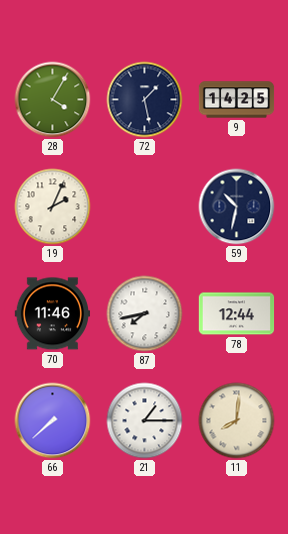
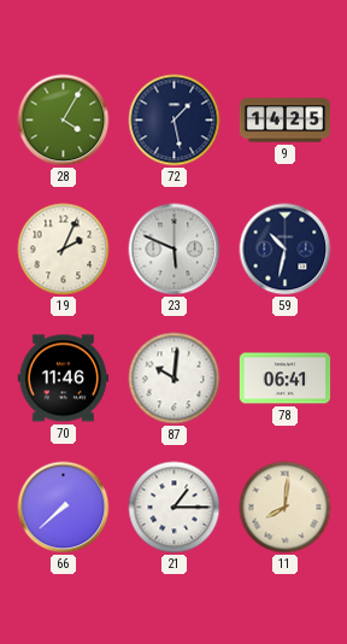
23: none -> 5:49 (175, 250)
87: 7:43 -> 10:01 (175, 379)
78: 12:44 -> 06:41 (286, 379)
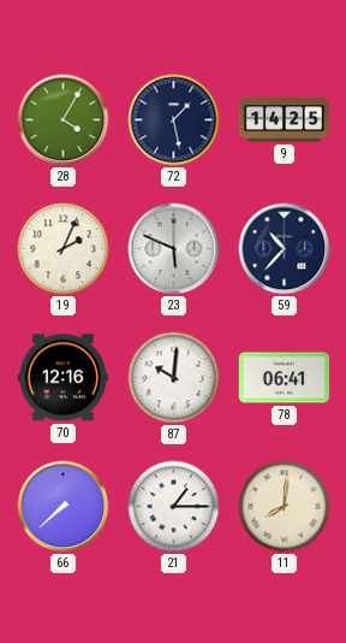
59: 10:32 -> 10:37 (285, 249)
70: 11:46 -> 12:16 (62, 378)
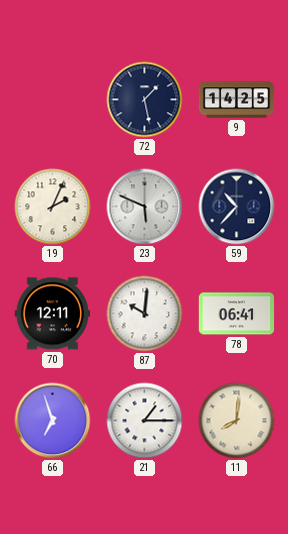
28: 4:05 -> none (64, 120)
70: 12:16 -> 12:11 (52, 314)
66: 7:38 -> 6:57 (53, 421)
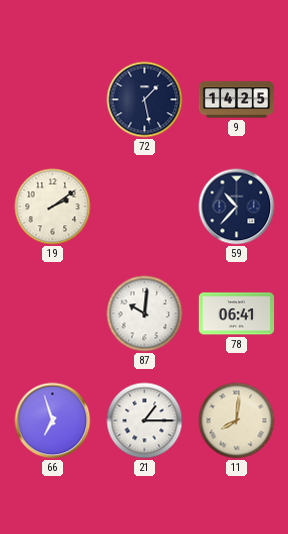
19: 2:04 -> 2:09 (53, 207)
23: 5:49 -> none (145, 207)
70: 12:11 -> none (52, 314)
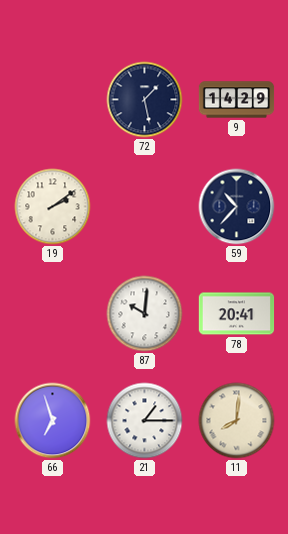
9: 14:25 -> 14:29 (237, 100)
78: 06:41 -> 20:41 (237, 314)
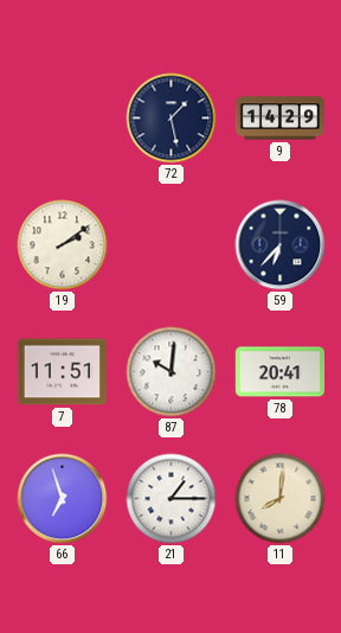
59: 10:37 -> 6:37 (281, 245)
7: none -> 11:51 (63, 372)
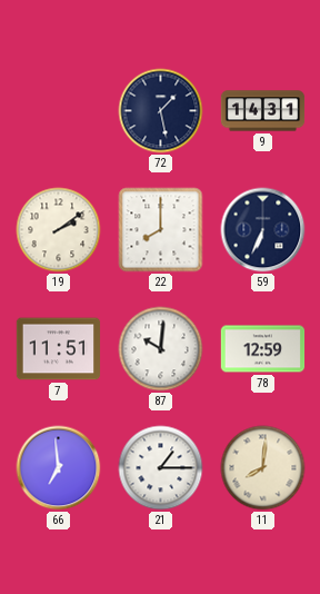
9: 14:29 -> 14:31 (263, 111)
22: none -> 8:00 (161, 230)
59: 6:37 -> 6:34 (263, 230)
78: 20:41 -> 12:59 (263, 349)
66: 6:57 -> 6:59 (59, 468)
